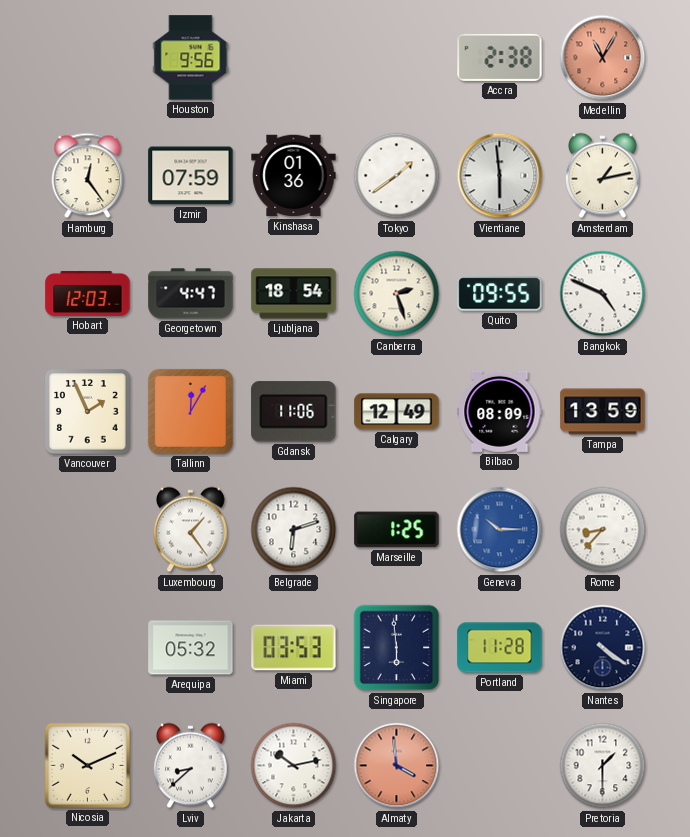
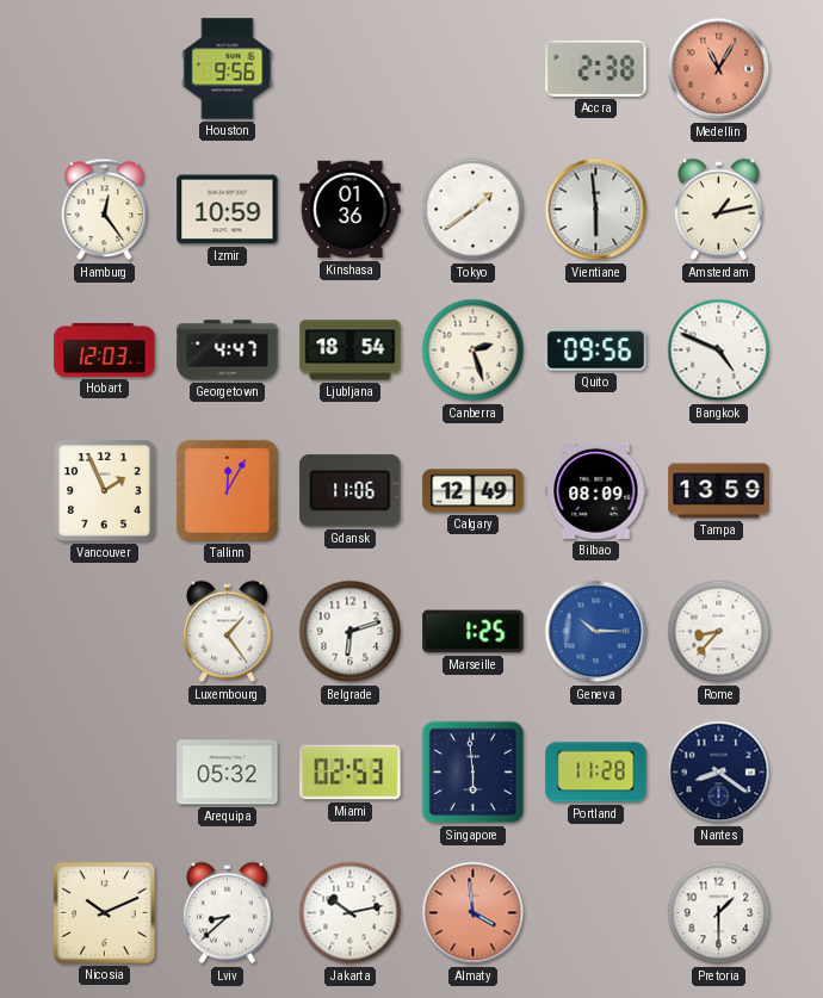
Izmir: 07:59 -> 10:59 (228, 210)
Quito: 09:55 -> 09:56 (596, 351)
Miami: 03:53 -> 02:53 (351, 773)
Nantes: 4:21 -> 8:21 (719, 773)
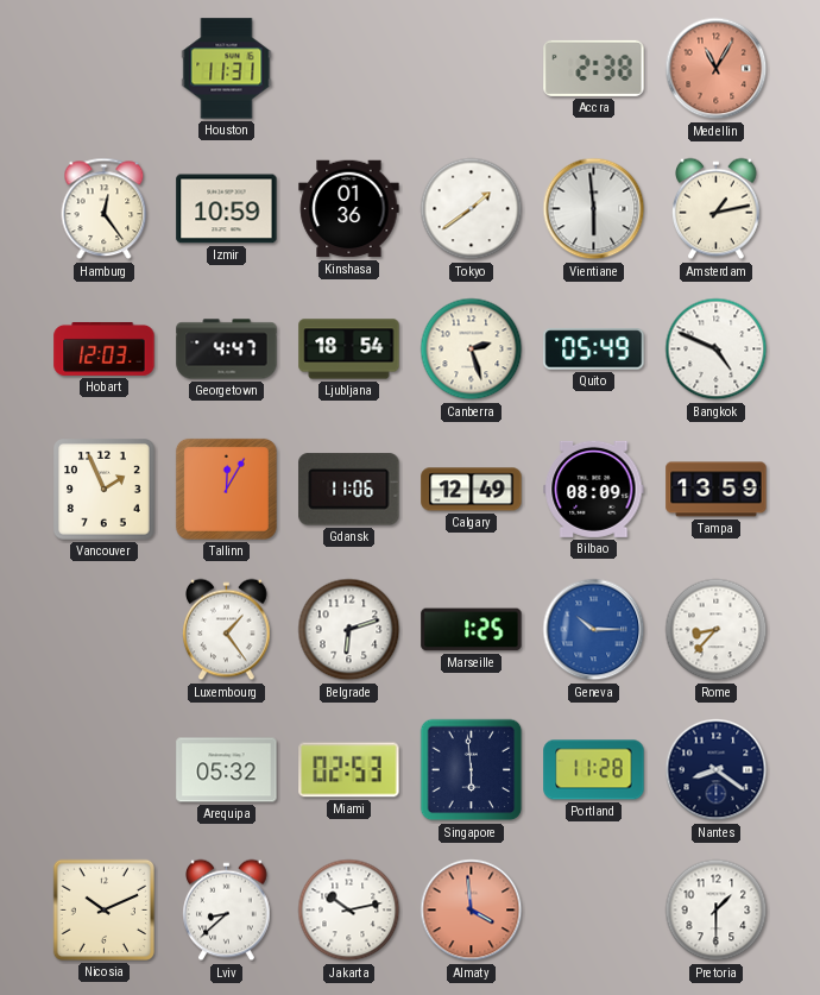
Houston: 9:56 -> 11:31 (227, 69)
Quito: 09:56 -> 05:49 (594, 349)
